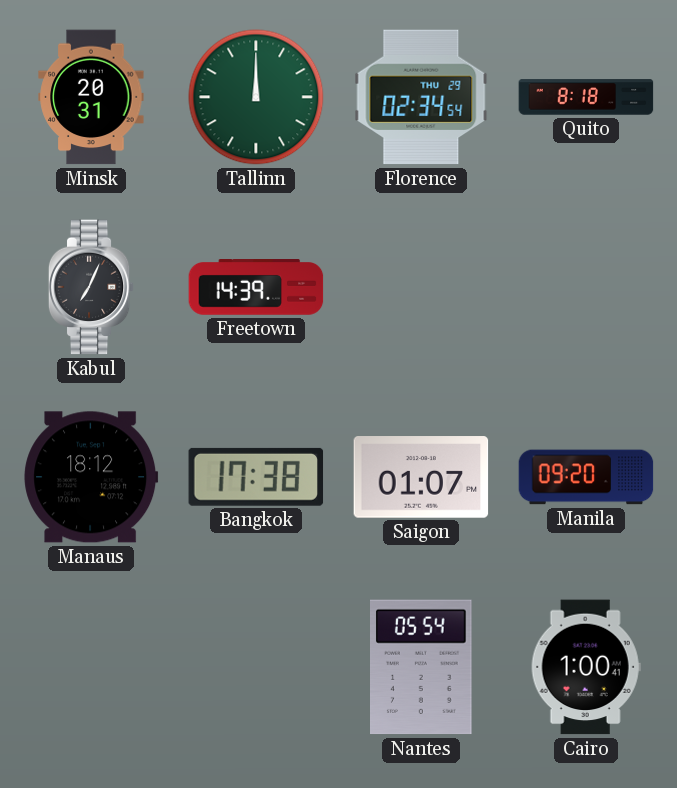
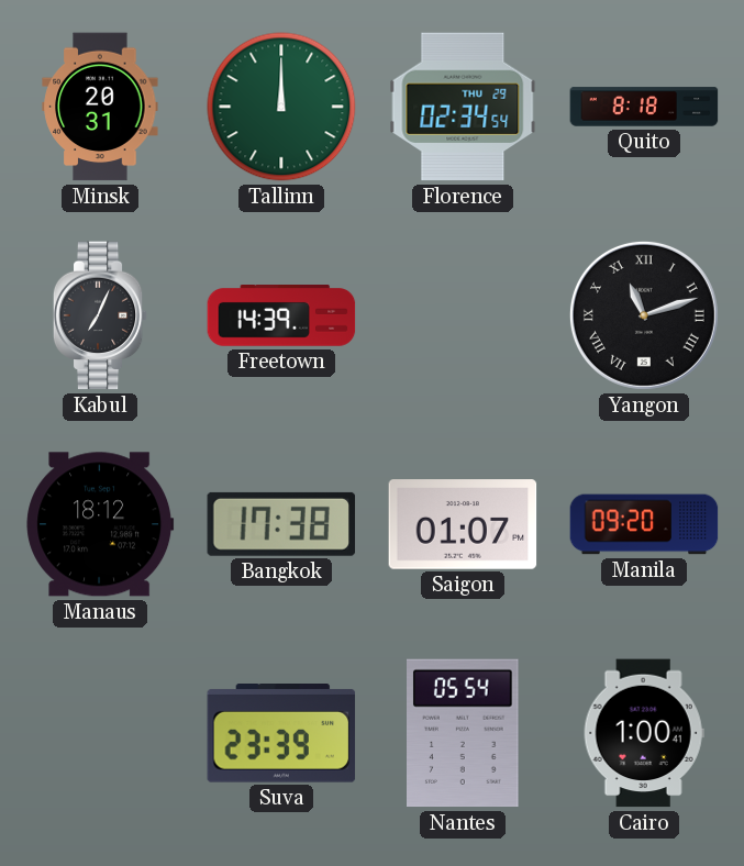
Yangon: none -> 11:12 (644, 315)
Suva: none -> 23:39 (281, 734)
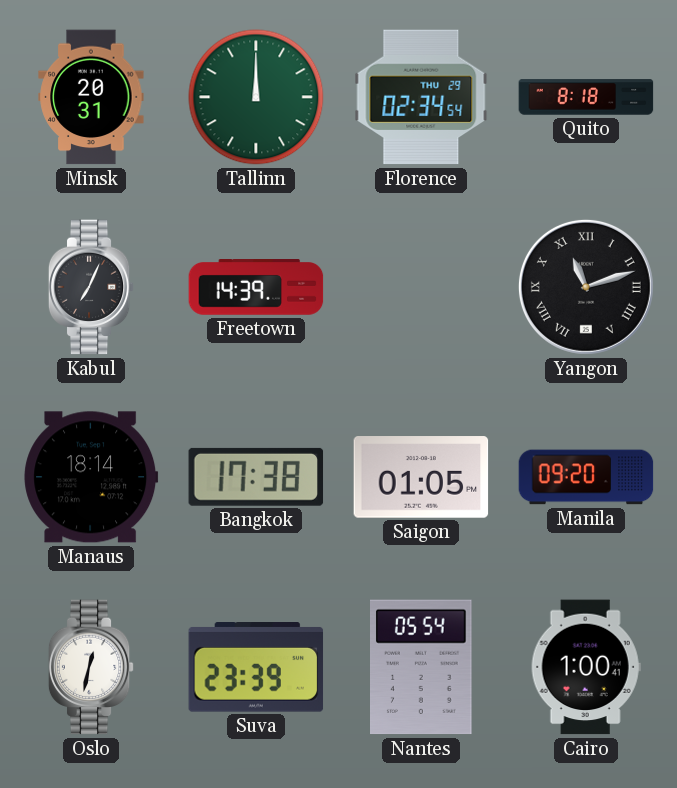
Manaus: 18:12 -> 18:14 (91, 477)
Saigon: 01:07 -> 01:05 (421, 477)
Oslo: none -> 12:32 (91, 667)
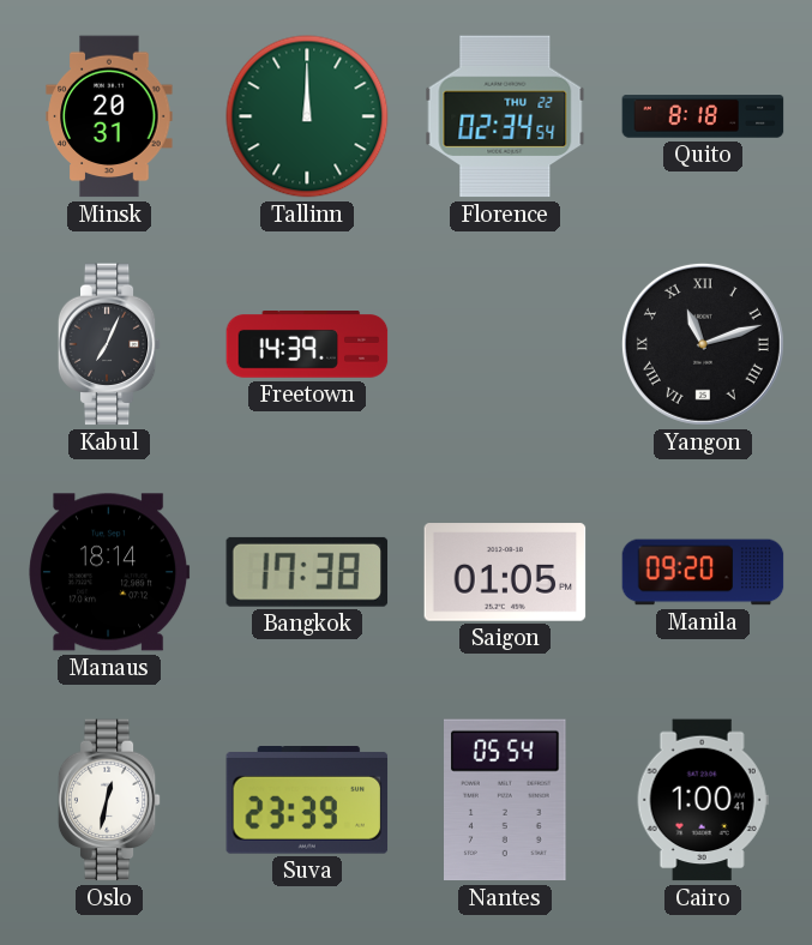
Florence date: THU 29 -> THU 22 (505, 116)
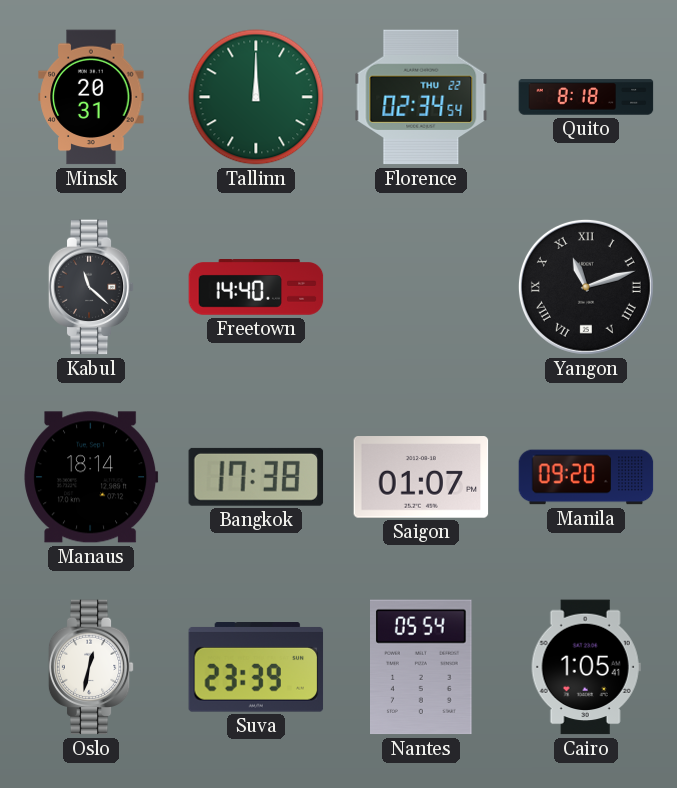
Kabul: 7:04 -> 11:22 (91, 287)
Freetown: 14:39 -> 14:40 (256, 288)
Saigon: 01:05 -> 01:07 (421, 477)
Cairo: 1:00 -> 1:05 (586, 667)
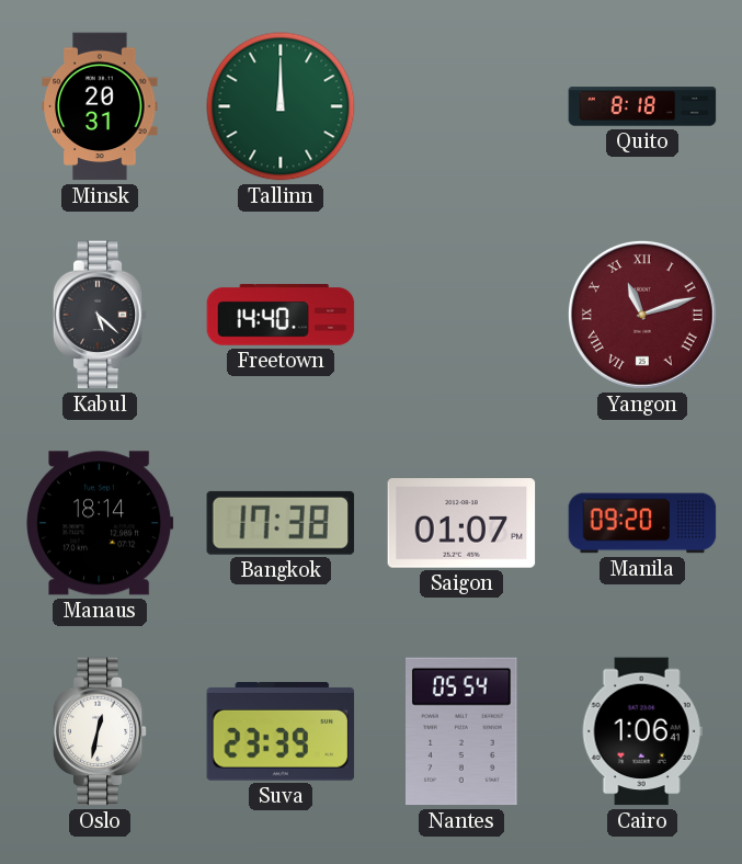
Florence: 02:34 -> none (421, 97)
Kabul: 11:22 -> 5:22 (100, 315)
Yangon dial: black -> burgundy (642, 315)
Cairo: 1:05 -> 1:06 (642, 731)
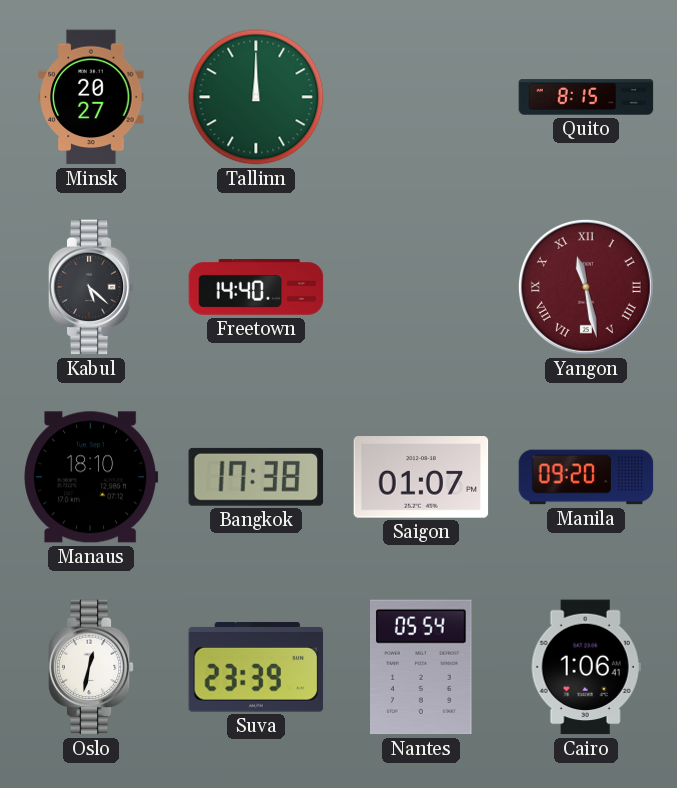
Minsk: 20:31 -> 20:27 (91, 97)
Quito: 8:18 -> 8:15 (586, 97)
Yangon: 11:12 -> 11:28 (586, 287)
Manaus: 18:14 -> 18:10 (91, 477)
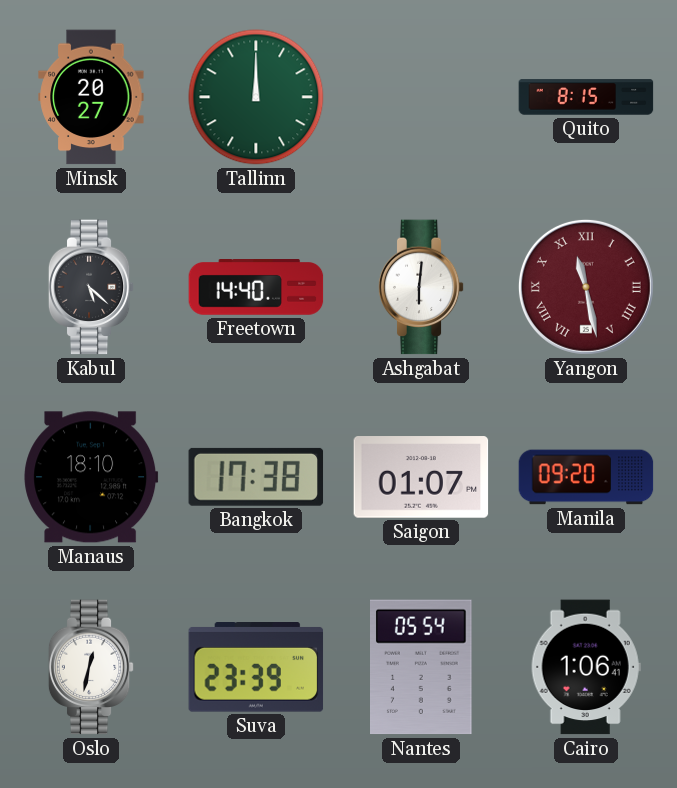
Ashgabat: none -> 6:01 (421, 287)
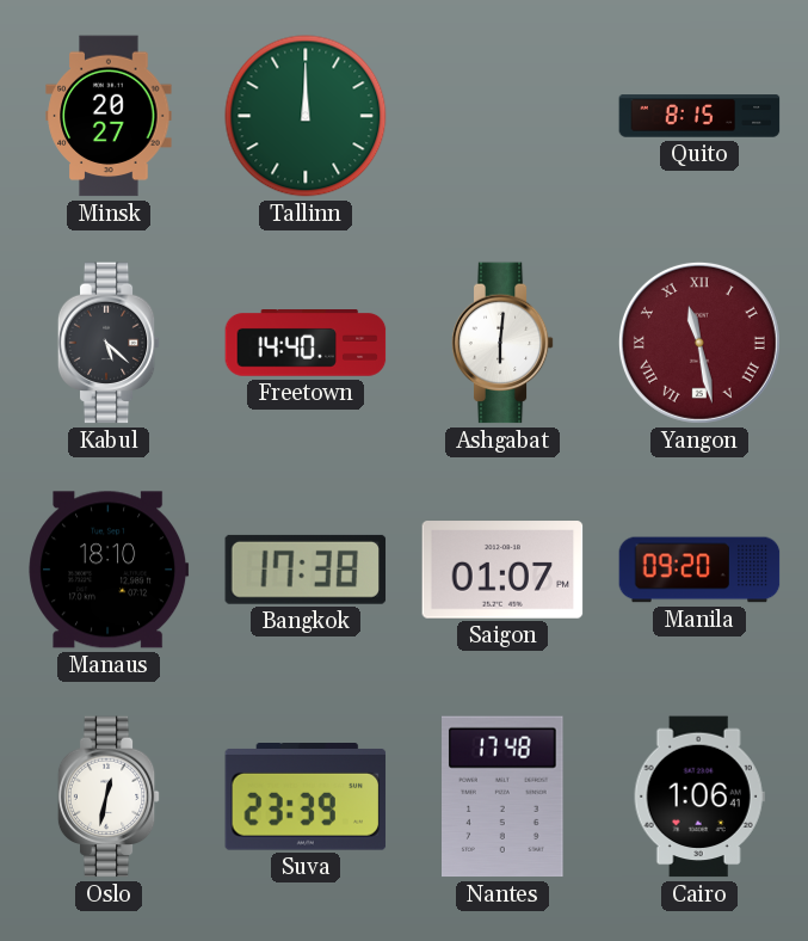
Nantes: 05:54 -> 17:48 (502, 797)
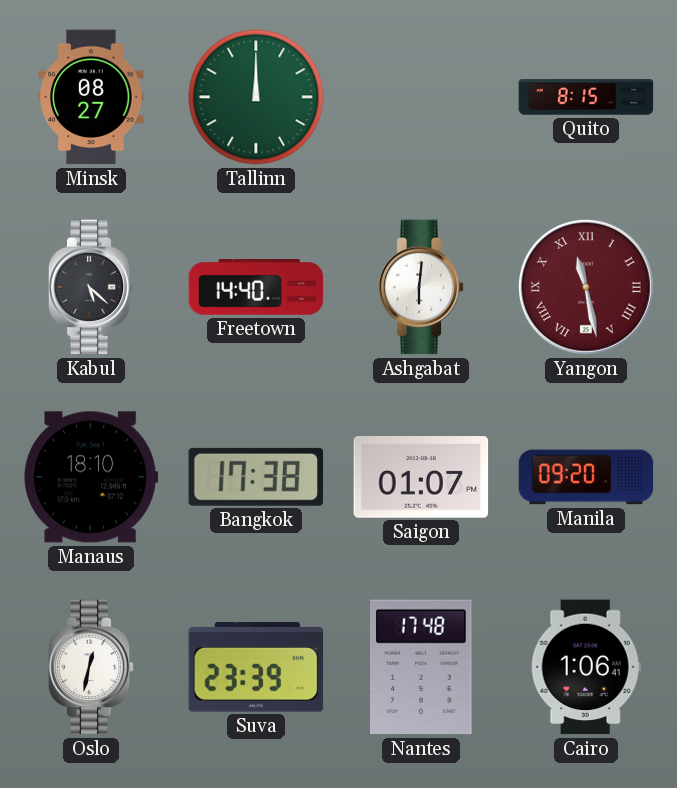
Minsk: 20:27 -> 08:27 (91, 97)
